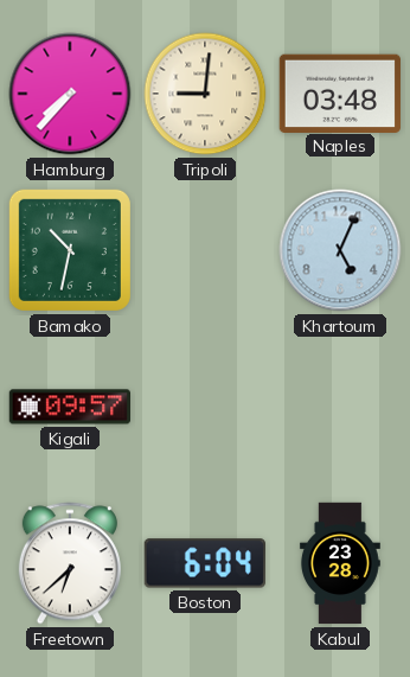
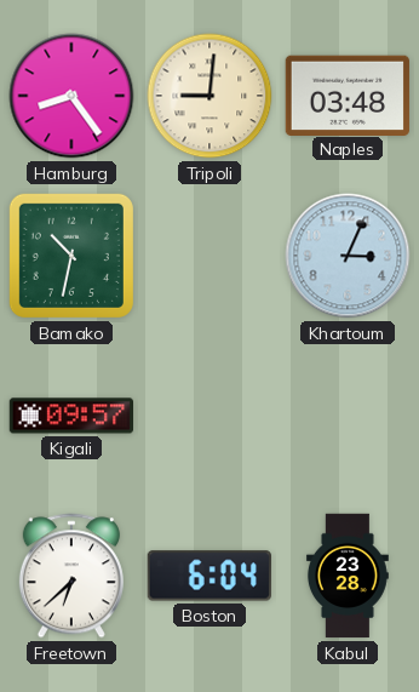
Hamburg: 7:37 -> 8:24 (71, 96)
Khartoum: 5:04 -> 3:04 (348, 256)
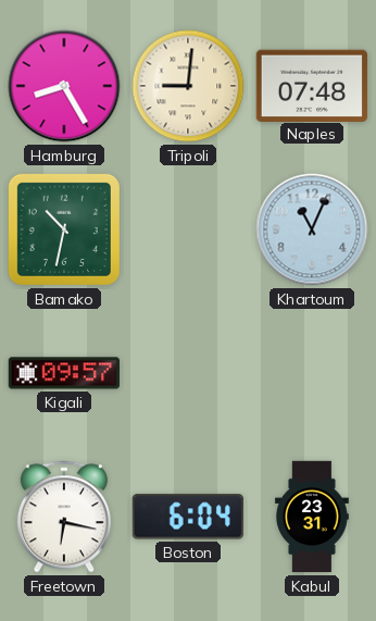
Hamburg: 8:24 -> 8:25 (64, 86)
Naples: 03:48 -> 07:48 (312, 85)
Khartoum: 3:04 -> 11:04 (312, 229)
Freetown: 6:38 -> 6:17 (64, 517)
Kabul: 23:28 -> 23:31 (312, 517)
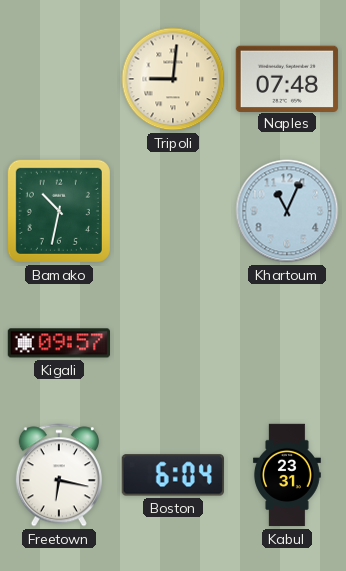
Hamburg: 8:25 -> none (64, 86)
